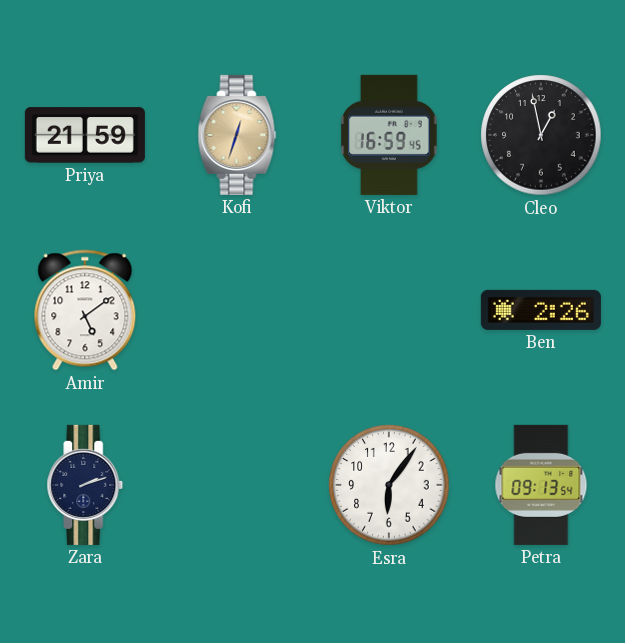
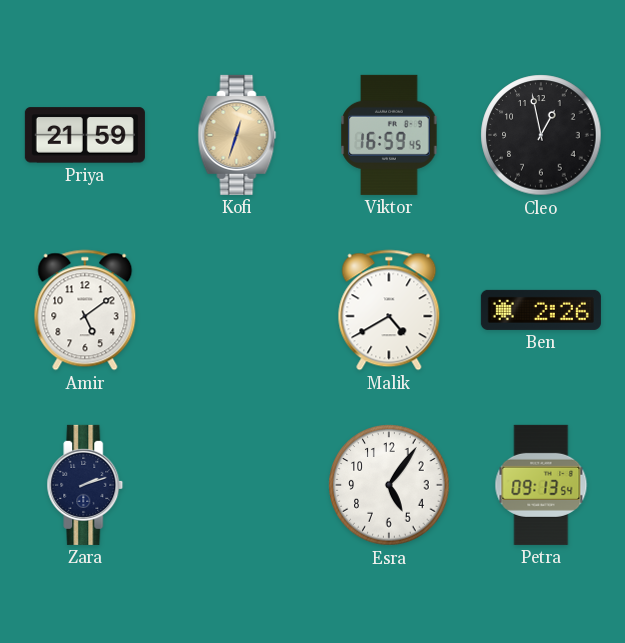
Malik: none -> 4:40 (389, 310)
Esra: 6:06 -> 5:06 (389, 485)
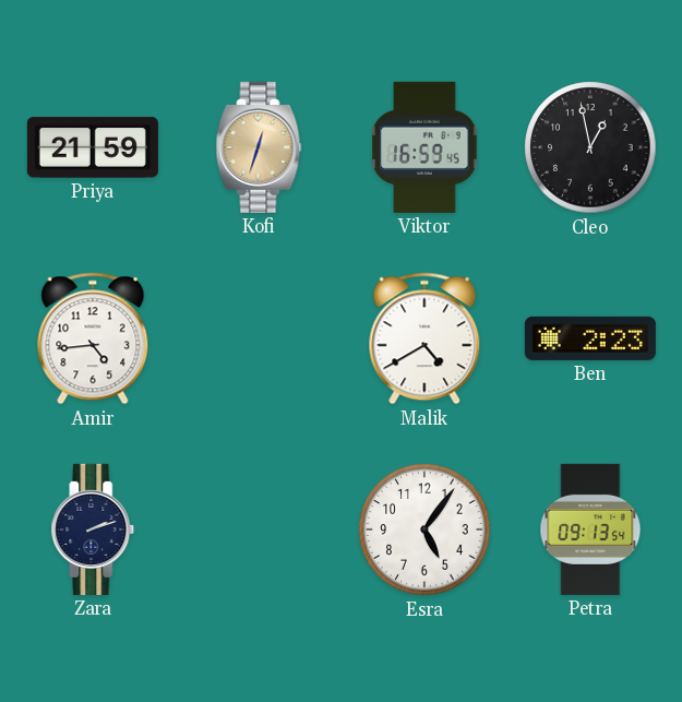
Amir: 5:09 -> 4:44 (93, 338)
Ben: 2:26 -> 2:23 (590, 338)
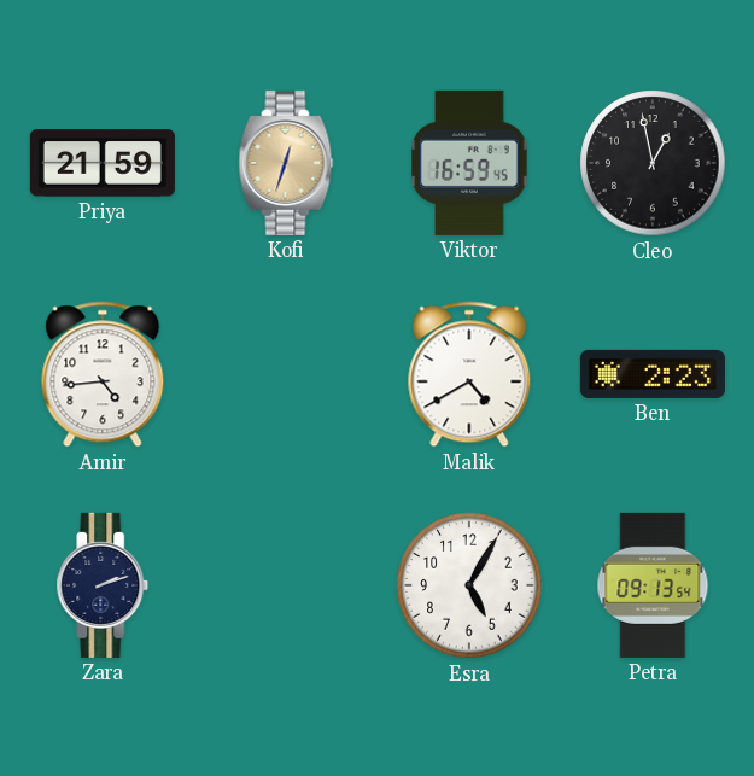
Esra: 5:06 -> 5:05 (469, 585)
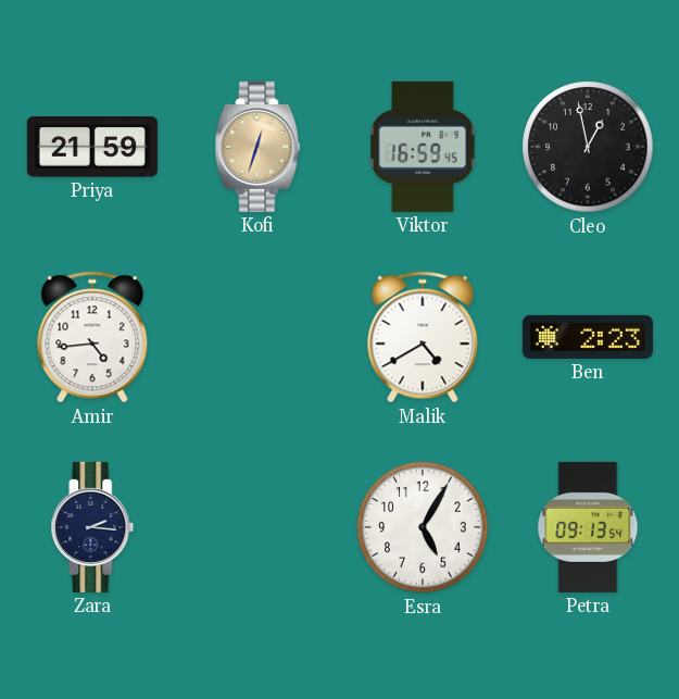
Zara: 2:12 -> 2:16 (92, 527)
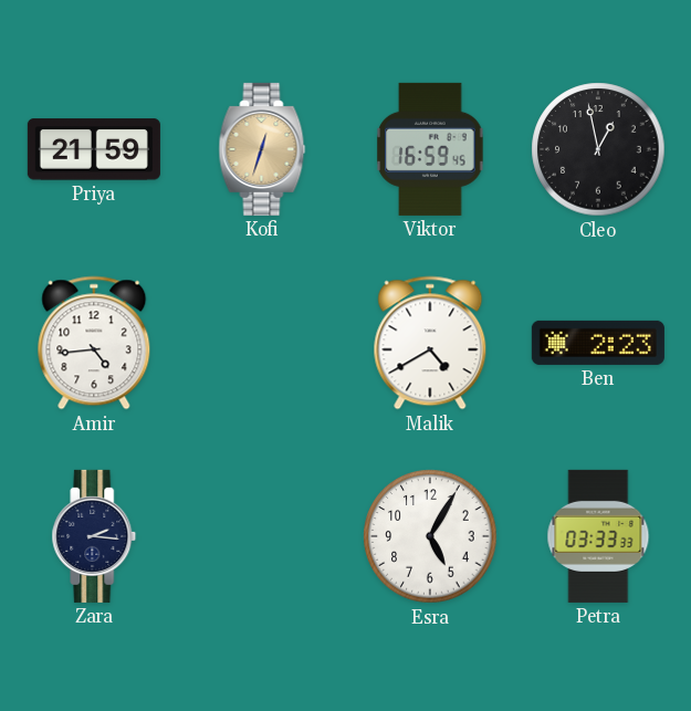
Petra: 09:13 -> 03:33 (598, 536)
